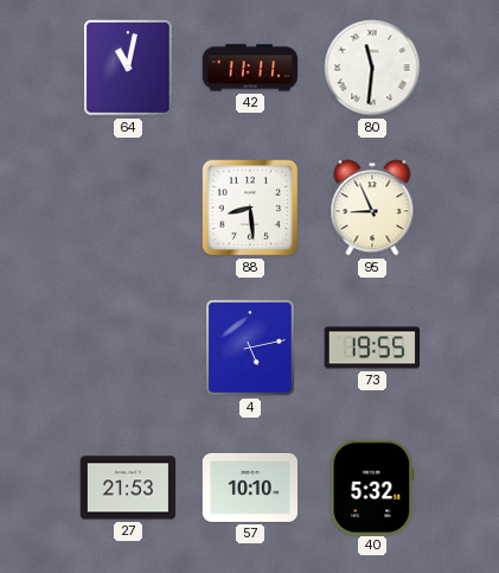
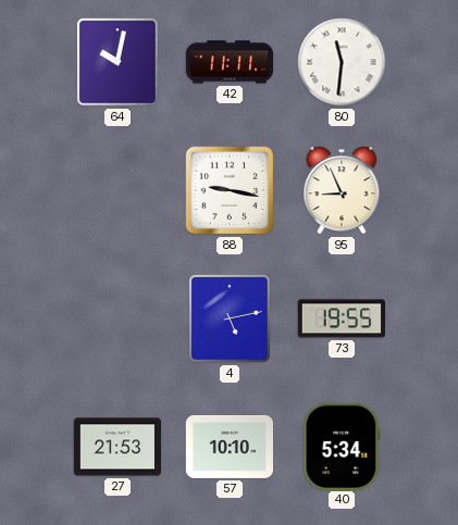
64: 11:02 -> 10:02 (117, 62)
88: 8:29 -> 9:17 (230, 190)
40: 5:32 -> 5:34 (342, 446)
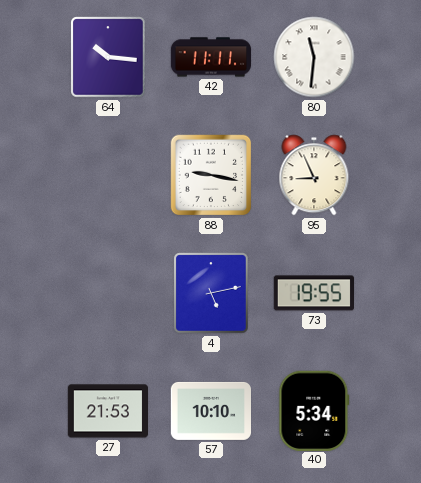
64: 10:02 -> 10:16 (108, 57)
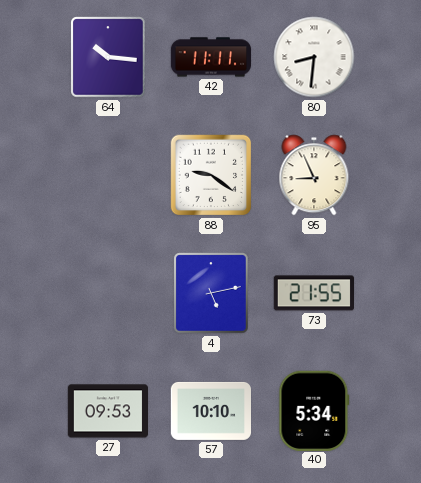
80: 11:31 -> 8:31 (314, 57)
88: 9:17 -> 9:21 (211, 175)
73: 19:55 -> 21:55 (313, 293)
27: 21:53 -> 09:53 (107, 411)
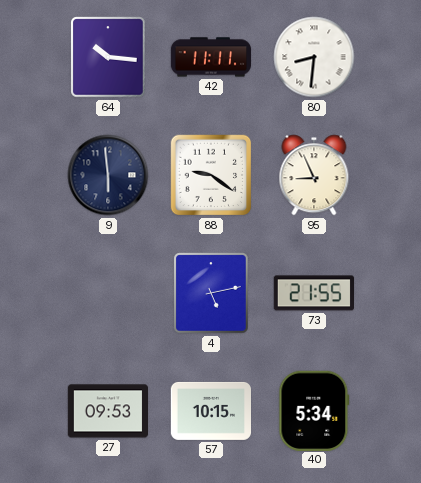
9: none -> 5:59 (108, 175)
57: 10:10 -> 10:15 (210, 411)
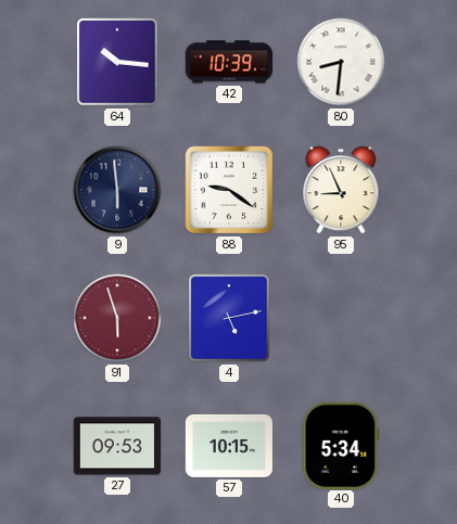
42: 11:11 -> 10:39 (229, 62)
91: none -> 5:57 (117, 318)
73: 21:55 -> none (313, 293)
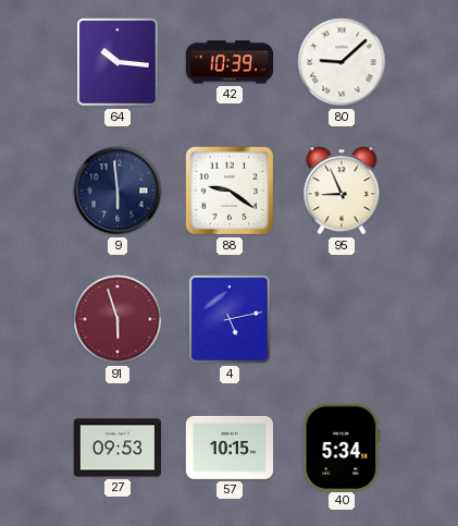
80: 8:31 -> 9:08 (342, 62)
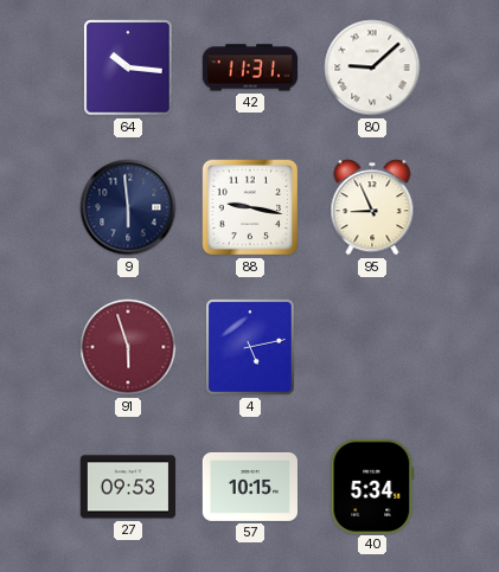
42: 10:39 -> 11:31 (250, 68)
88: 9:21 -> 9:17 (250, 207)
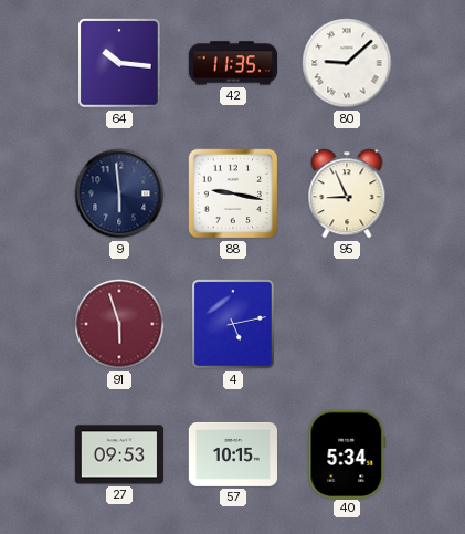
42: 11:31 -> 11:35 (233, 63)
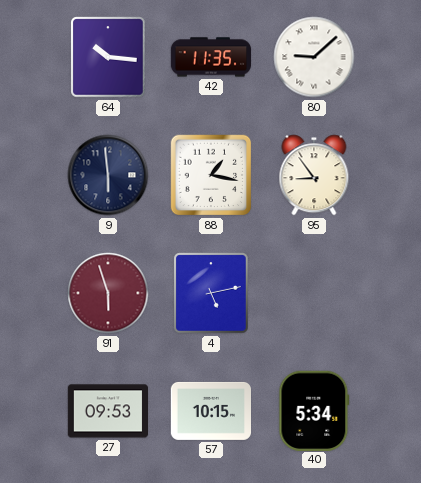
88: 9:17 -> 1:17 (211, 175)
95: 8:56 -> 8:54 (314, 175)
